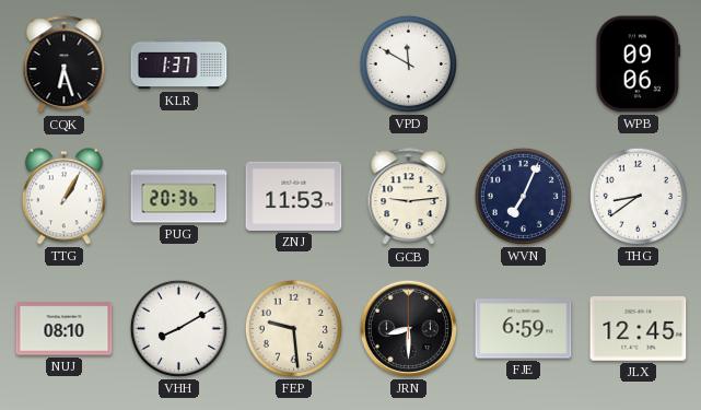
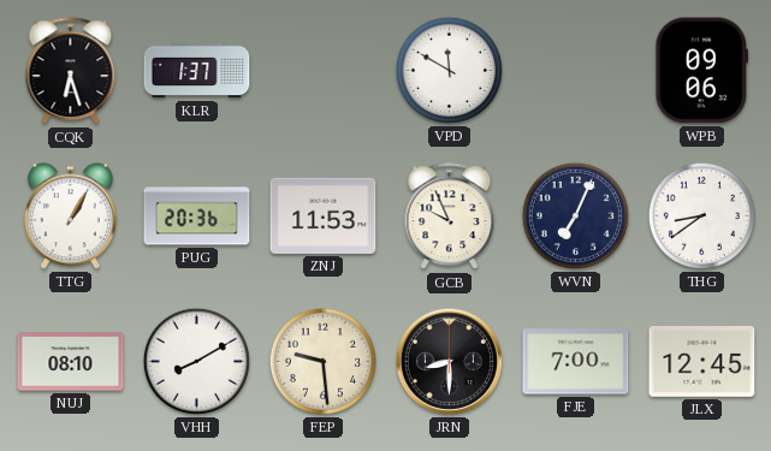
GCB: 9:14 -> 9:56 (450, 216)
FJE: 6:59 -> 7:00 (576, 362)
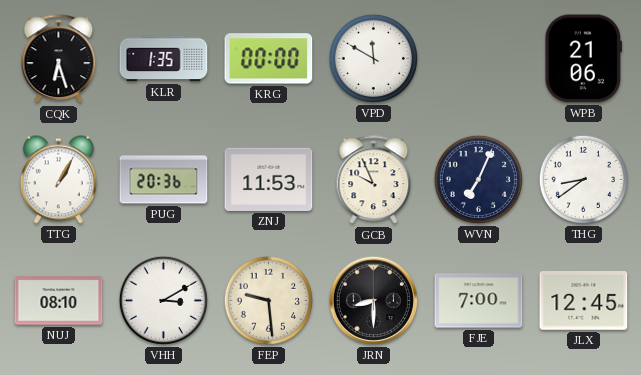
KLR: 1:37 -> 1:35 (164, 59)
KRG: none -> 00:00 (269, 59)
WPB: 09:06 -> 21:06 (583, 59)
VHH: 8:10 -> 3:10 (163, 300)
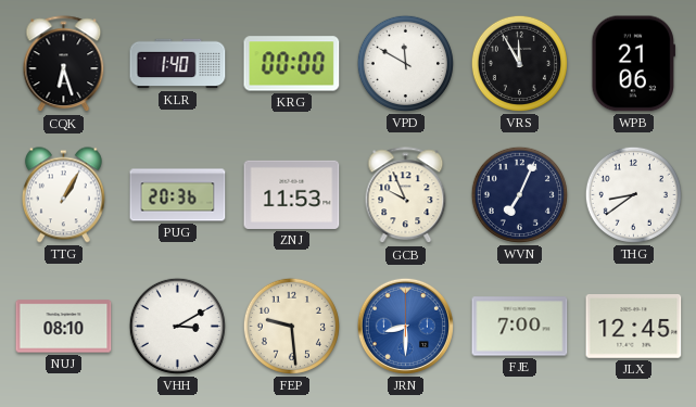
KLR: 1:35 -> 1:40 (178, 64)
VRS: none -> 11:55 (519, 63)
JRN dial: black -> blue (405, 326)
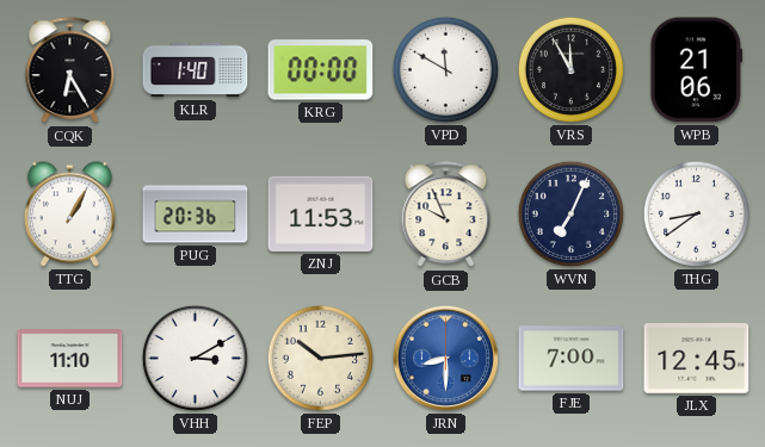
CQK: 6:27 -> 6:25 (70, 70)
NUJ: 08:10 -> 11:10 (70, 359)
FEP: 9:29 -> 10:14 (320, 358)
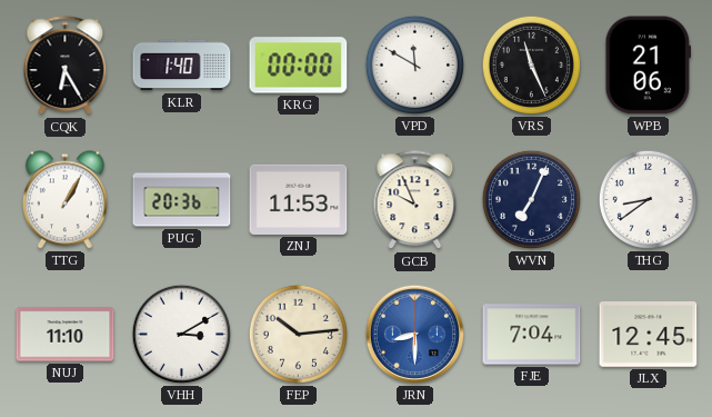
VRS: 11:55 -> 11:26 (531, 64)
FJE: 7:00 -> 7:04 (532, 335)
